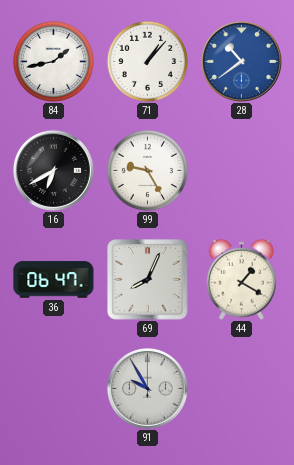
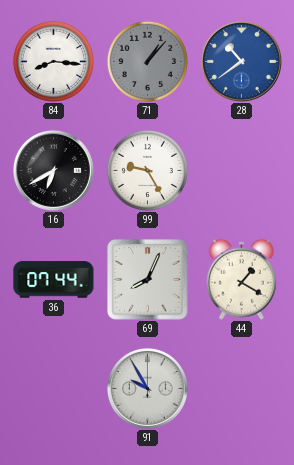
84: 1:43 -> 8:16 (53, 61)
71 dial: white -> grey (147, 61)
36: 06:47 -> 07:44 (54, 280)
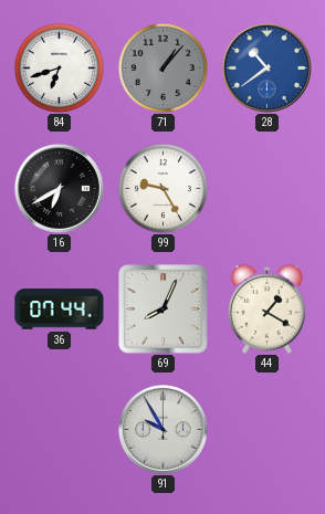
84: 8:16 -> 6:42 (59, 67)
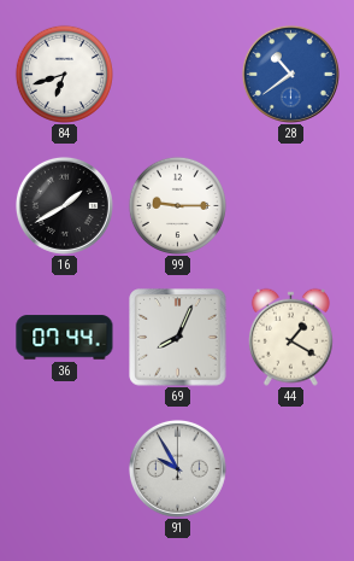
71: 1:07 -> none (162, 67)
16: 6:40 -> 1:40 (64, 205)
99: 9:25 -> 9:15 (177, 205)
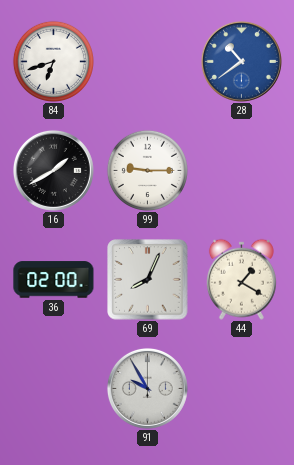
36: 07:44 -> 02:00 (54, 280)
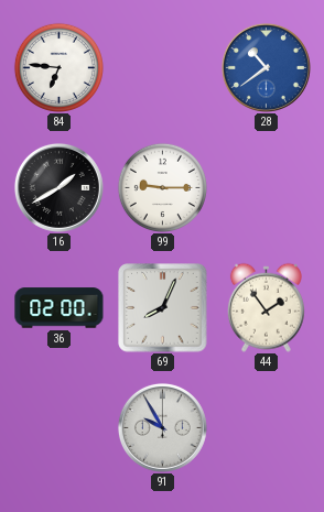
84: 6:42 -> 6:46 (58, 67)
44: 1:20 -> 1:54 (266, 307)
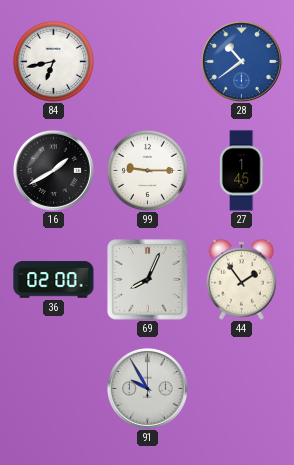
84: 6:46 -> 6:43 (53, 61)
27: none -> 1:45 (241, 171)
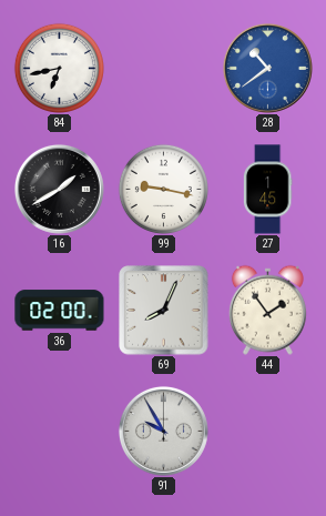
99: 9:15 -> 9:17 (163, 189)
